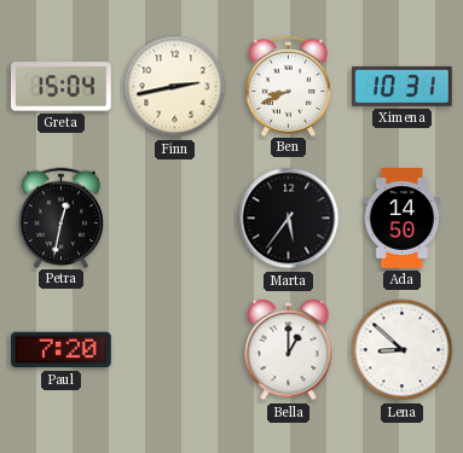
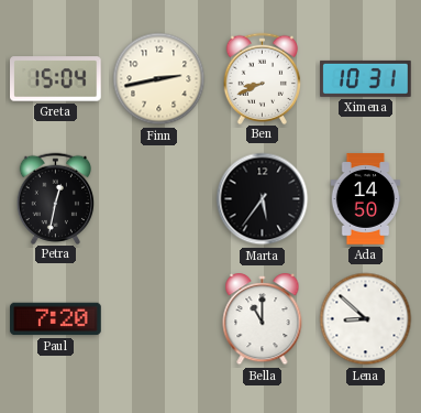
Bella: 1:00 -> 11:00 (263, 320)
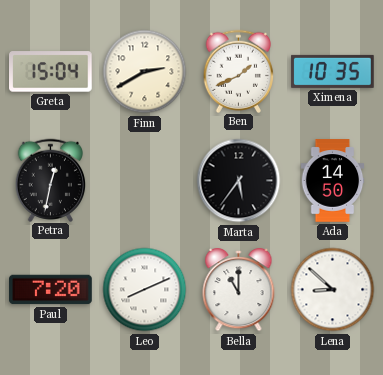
Finn: 2:43 -> 2:40 (145, 72)
Ben: 8:41 -> 1:41 (239, 71)
Ximena: 10:31 -> 10:35 (333, 71)
Leo: none -> 8:11 (145, 290)
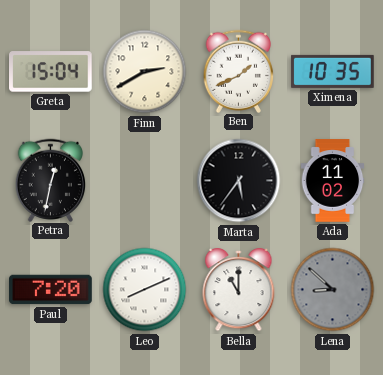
Ada: 14:50 -> 11:02 (333, 181)
Lena dial: white -> grey (333, 290)
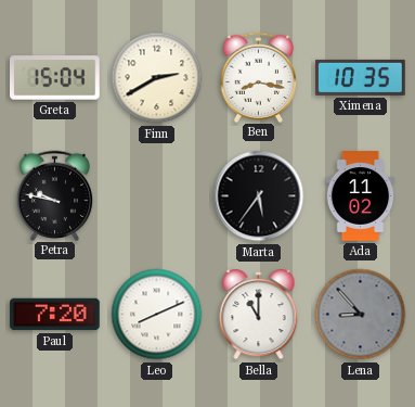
Ben: 1:41 -> 8:17 (259, 77)
Petra: 12:32 -> 9:47 (55, 195)
Lena: 8:52 -> 8:53 (361, 315)
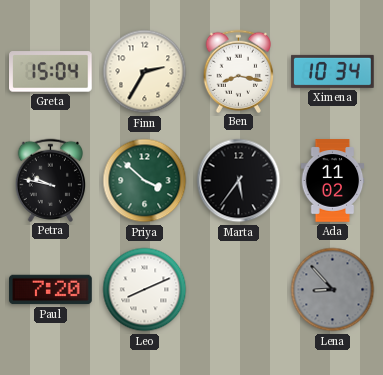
Finn: 2:40 -> 2:35 (145, 72)
Ximena: 10:35 -> 10:34 (333, 71)
Priya: none -> 3:52 (145, 181)
Bella: 11:00 -> none (259, 316)
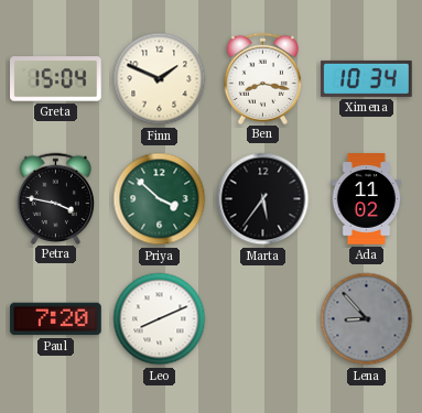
Finn: 2:35 -> 1:49 (160, 79)
Petra: 9:47 -> 3:47 (56, 198)
